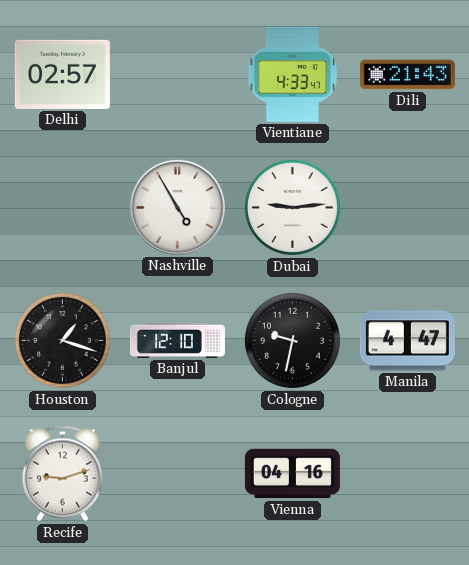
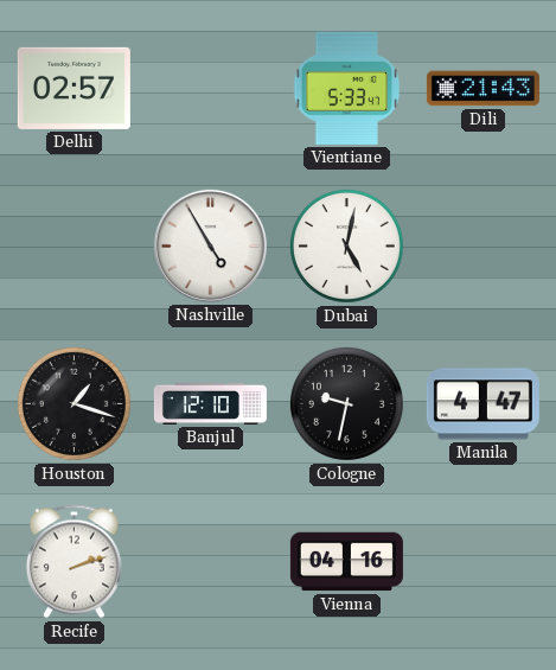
Vientiane: 4:33 -> 5:33 (347, 88)
Dubai: 9:14 -> 5:02 (346, 245)
Recife: 9:12 -> 2:12 (74, 562)
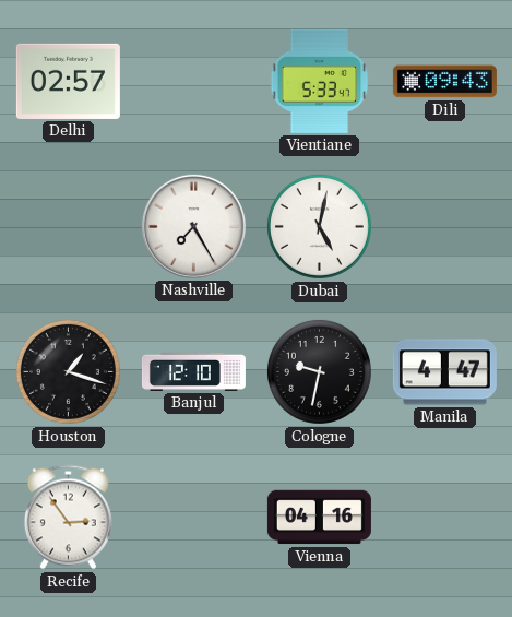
Dili: 21:43 -> 09:43 (444, 82)
Nashville: 4:55 -> 7:25 (193, 226)
Recife: 2:12 -> 2:54 (68, 518)
